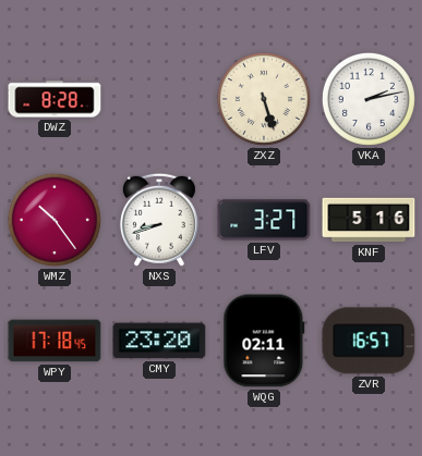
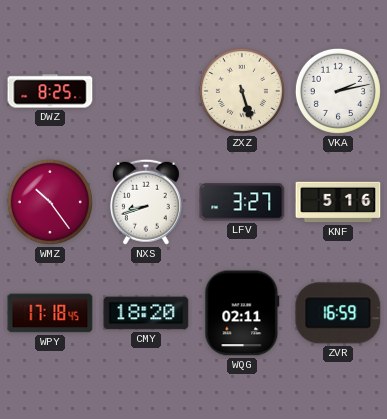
DWZ: 8:28 -> 8:25 (50, 91)
CMY: 23:20 -> 18:20 (146, 313)
ZVR: 16:57 -> 16:59 (338, 313)
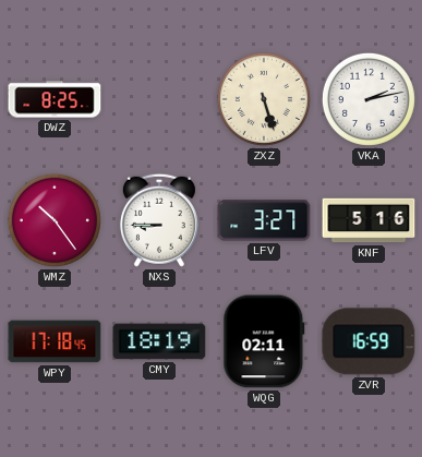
NXS: 8:42 -> 8:45 (159, 220)
CMY: 18:20 -> 18:19 (159, 341)
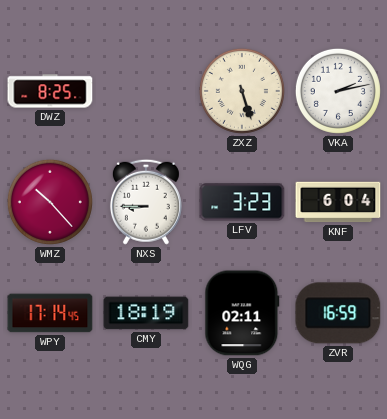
WMZ: 10:24 -> 10:23 (50, 202)
LFV: 3:27 -> 3:23 (242, 202)
KNF: 5:16 -> 6:04 (338, 202)
WPY: 17:18 -> 17:14 (50, 313)
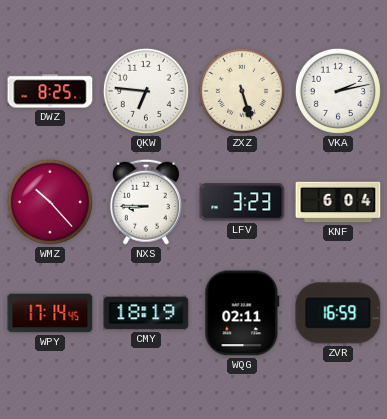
QKW: none -> 6:46 (146, 91)
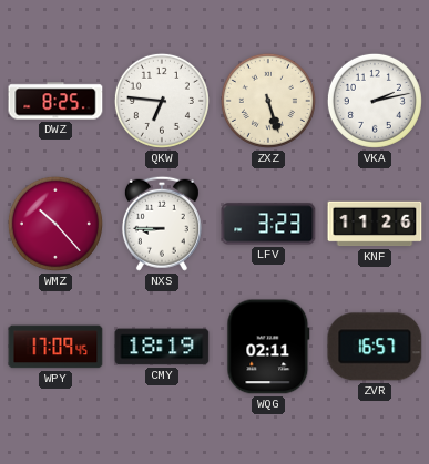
KNF: 6:04 -> 11:26 (375, 224)
WPY: 17:14 -> 17:09 (55, 347)
ZVR: 16:59 -> 16:57 (375, 347)
